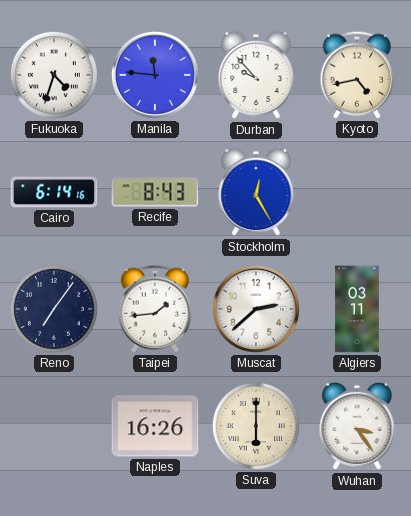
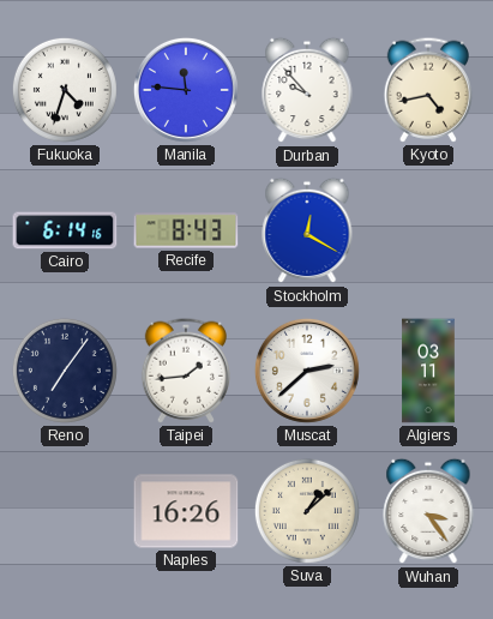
Stockholm: 12:25 -> 12:20 (307, 230)
Suva: 6:00 -> 1:08 (307, 511)
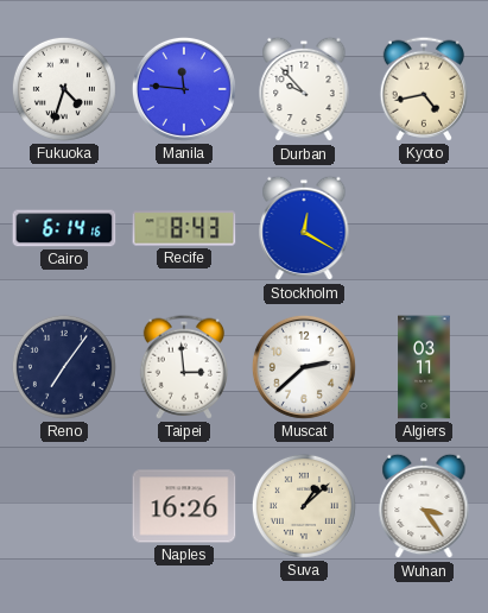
Taipei: 1:44 -> 2:59 (183, 367)
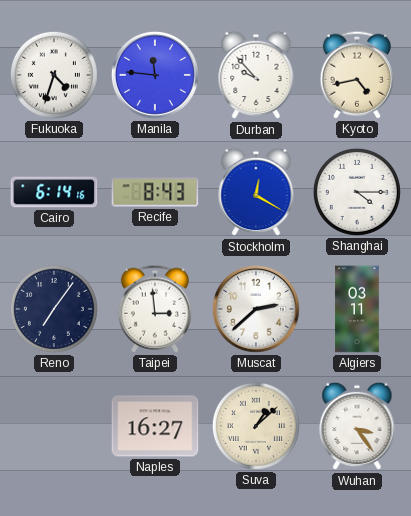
Shanghai: none -> 4:15 (357, 192)
Naples: 16:26 -> 16:27 (155, 426)
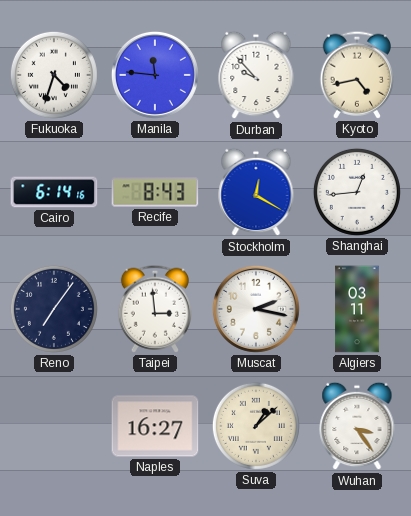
Shanghai: 4:15 -> 12:44 (357, 192)
Muscat: 2:38 -> 2:17 (256, 309)
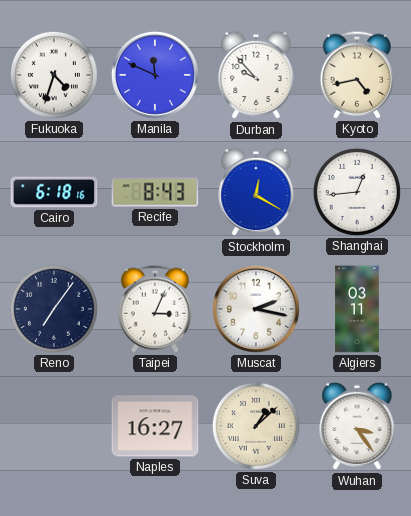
Manila: 11:46 -> 11:49 (155, 75)
Cairo: 6:14 -> 6:18 (54, 192)
Taipei: 2:59 -> 3:04 (154, 309)
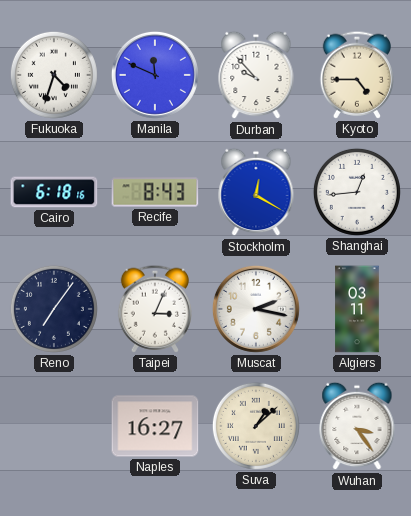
Kyoto: 4:43 -> 4:45 (356, 75)
